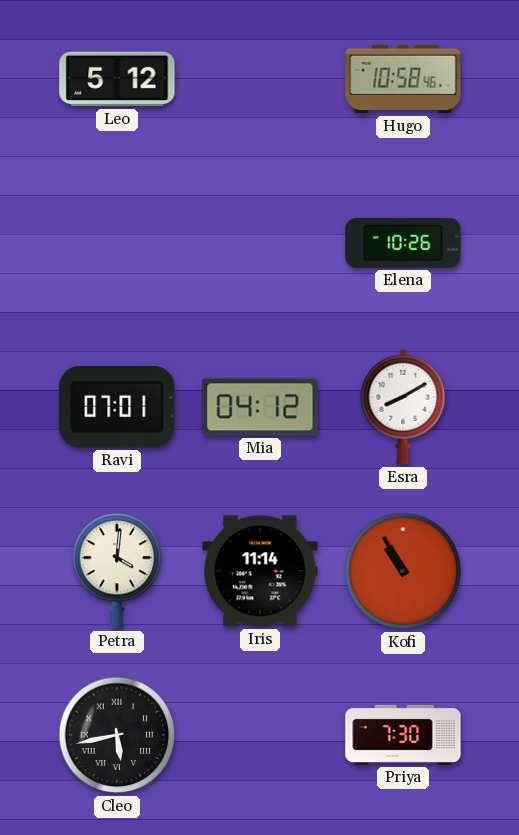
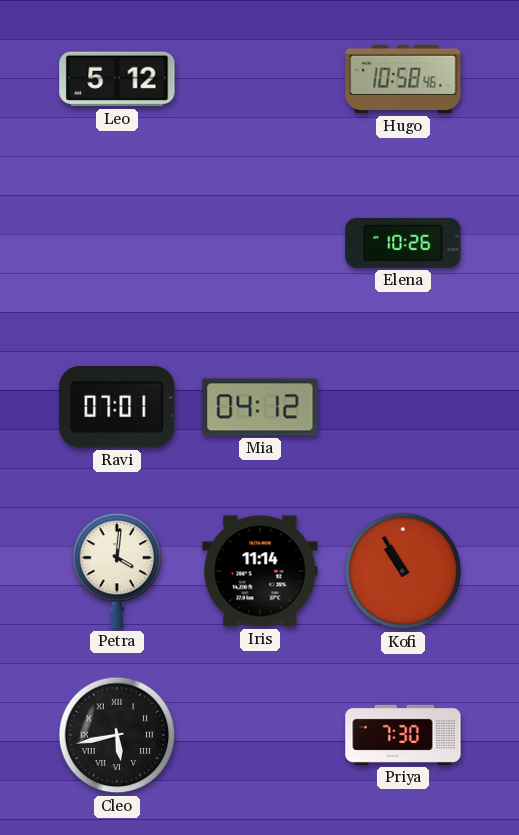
Esra: 8:10 -> none (403, 407)
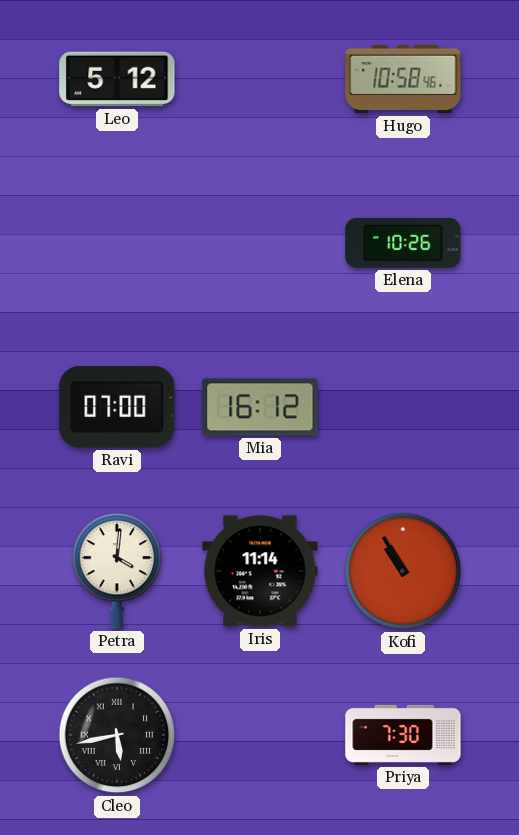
Ravi: 07:01 -> 07:00 (117, 407)
Mia: 04:12 -> 16:12 (260, 407)
